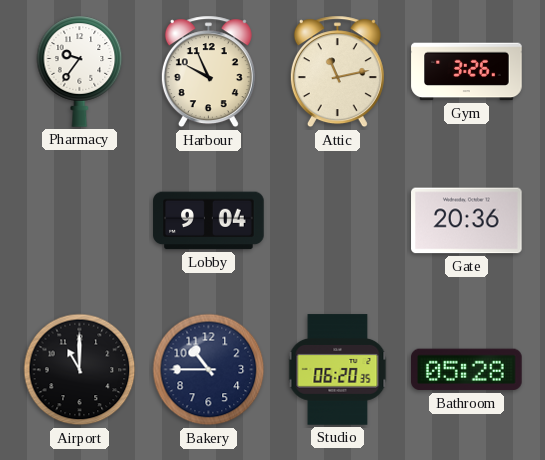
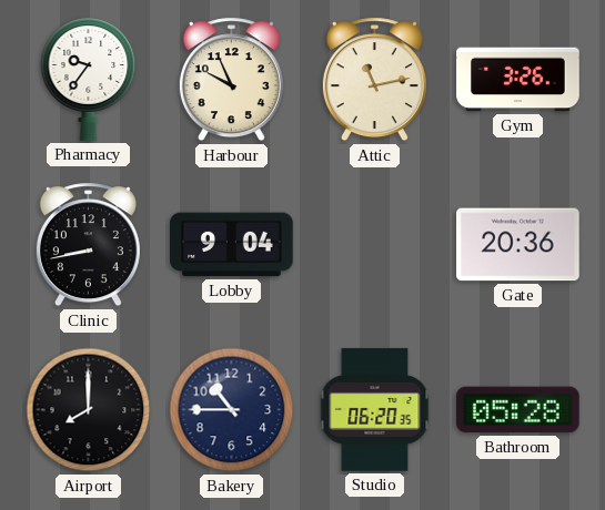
Clinic: none -> 8:43 (88, 245)
Airport: 11:00 -> 8:00 (89, 410)
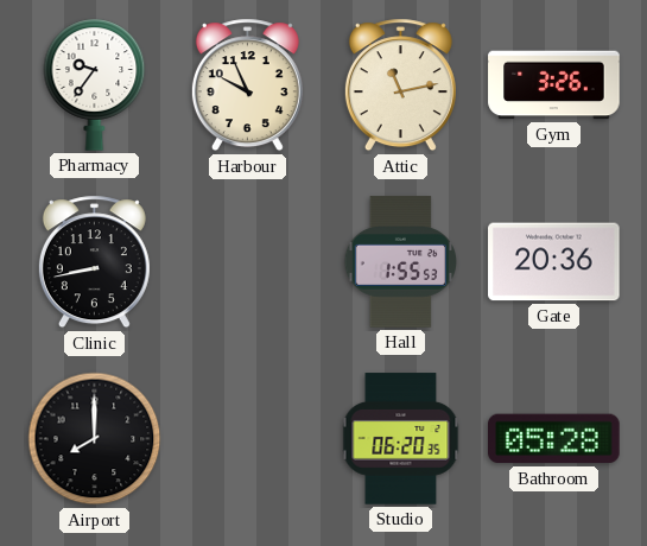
Lobby: 9:04 -> none (232, 245)
Hall: none -> 1:55 (400, 262)
Bakery: 10:45 -> none (232, 410)
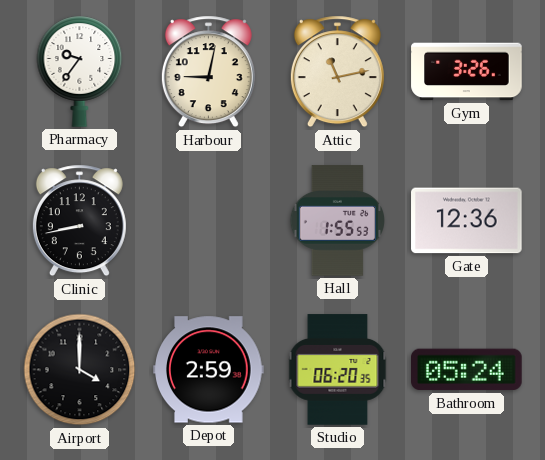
Harbour: 9:56 -> 9:02 (208, 72)
Gate: 20:36 -> 12:36 (467, 221)
Airport: 8:00 -> 4:00 (80, 370)
Depot: none -> 2:59 (209, 370)
Bathroom: 05:28 -> 05:24 (467, 370)
